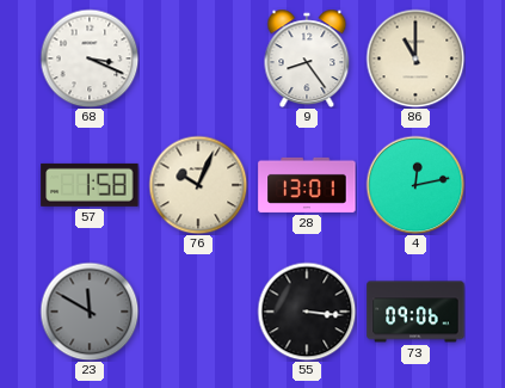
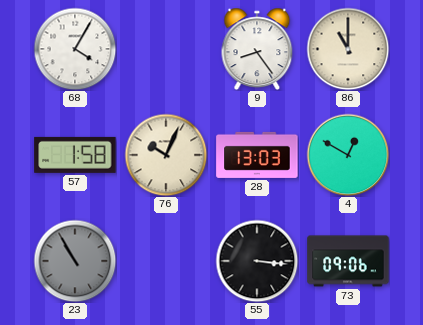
68: 3:19 -> 4:05 (75, 49)
28: 13:01 -> 13:03 (257, 155)
4: 12:13 -> 12:50 (348, 155)
23: 11:50 -> 10:55 (75, 261)
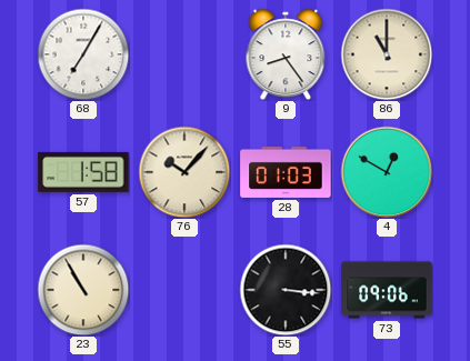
68: 4:05 -> 7:05 (83, 54)
76: 10:04 -> 10:07 (184, 172)
28: 13:03 -> 01:03 (286, 172)
23 dial: grey -> cream (83, 290)
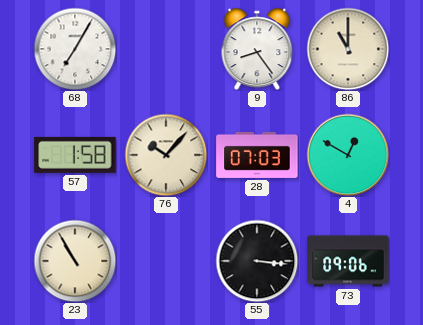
28: 01:03 -> 07:03 (257, 155)
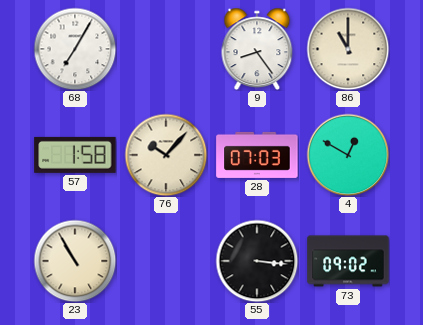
73: 09:06 -> 09:02 (348, 261)
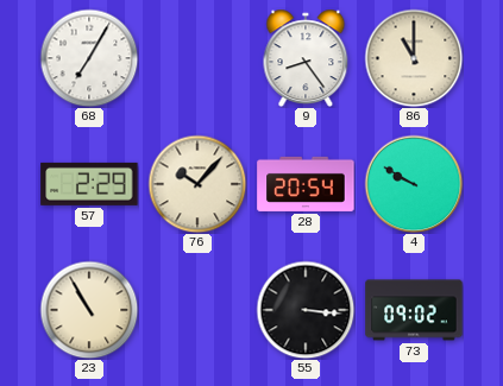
57: 1:58 -> 2:29 (89, 184)
28: 07:03 -> 20:54 (306, 184)
4: 12:50 -> 9:50 (414, 184)
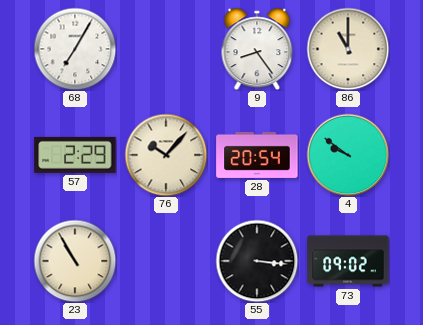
4: 9:50 -> 9:51 (348, 155)
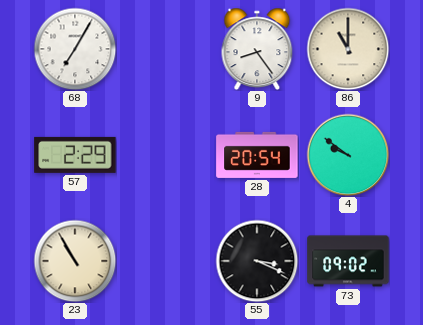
76: 10:07 -> none (166, 155)
55: 3:16 -> 3:19 (257, 261)
